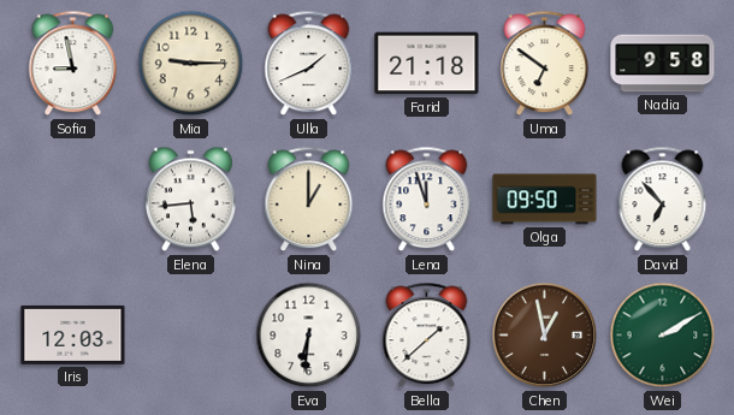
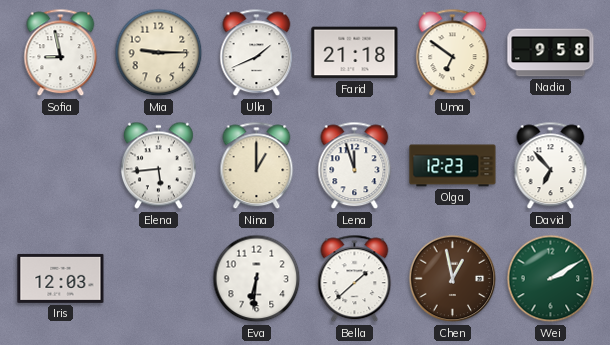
Olga: 09:50 -> 12:23 (453, 166)
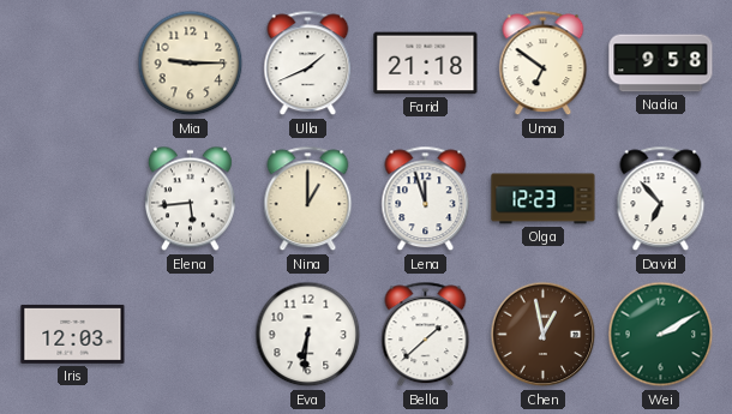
Sofia: 8:58 -> none (61, 53)
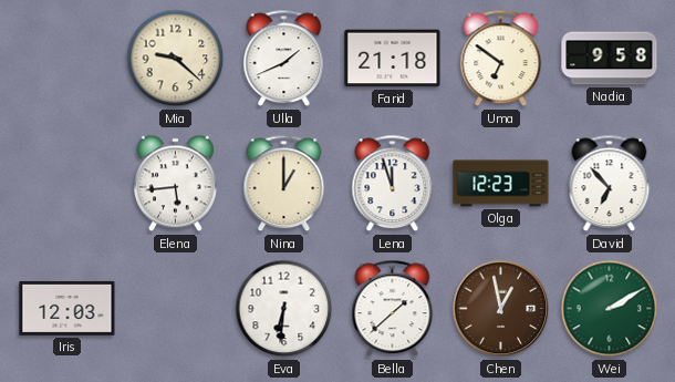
Mia: 9:15 -> 9:22 (176, 59)
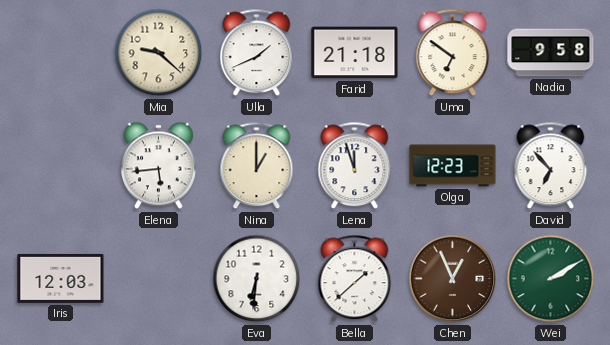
Chen: 12:58 -> 12:56 (453, 279)
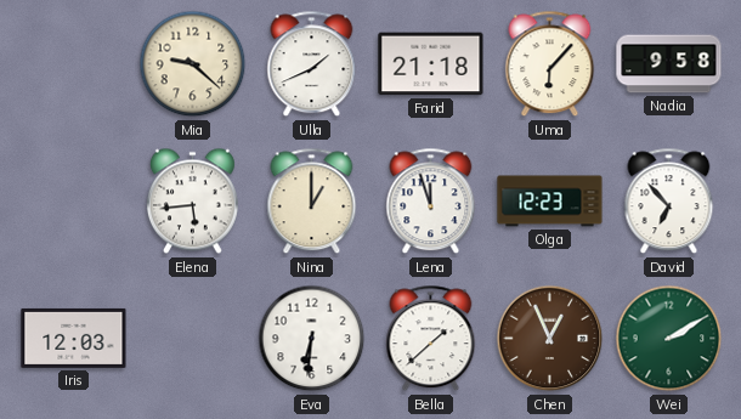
Uma: 6:51 -> 6:07 (550, 64)
